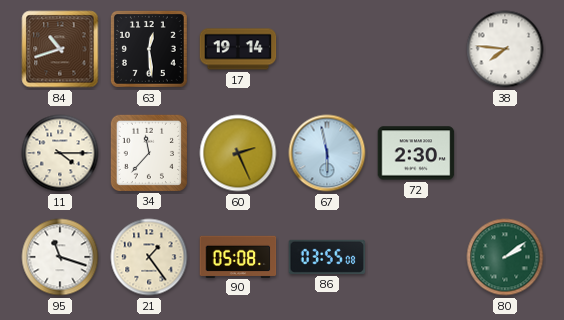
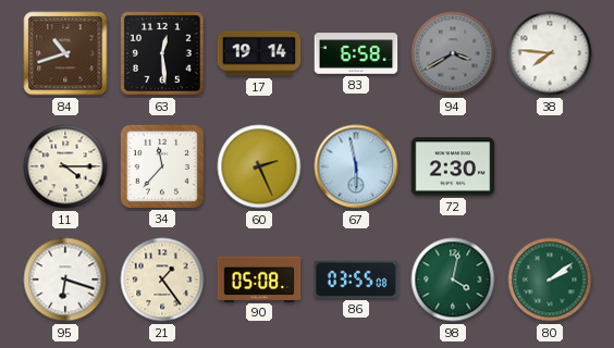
83: none -> 6:58 (356, 53)
94: none -> 3:40 (453, 53)
95: 11:18 -> 6:18 (65, 279)
98: none -> 4:02 (453, 279)
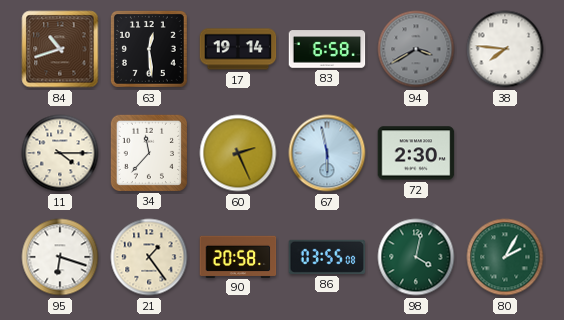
90: 05:08 -> 20:58 (238, 256)
80: 2:09 -> 2:05 (505, 257)
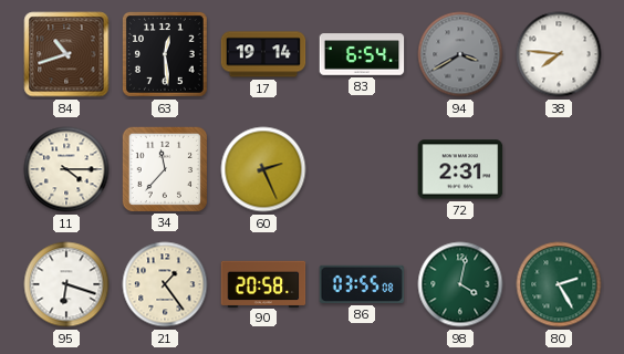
83: 6:58 -> 6:54 (362, 54)
67: 5:58 -> none (327, 153)
72: 2:30 -> 2:31 (460, 169)
80: 2:05 -> 2:25 (559, 284)
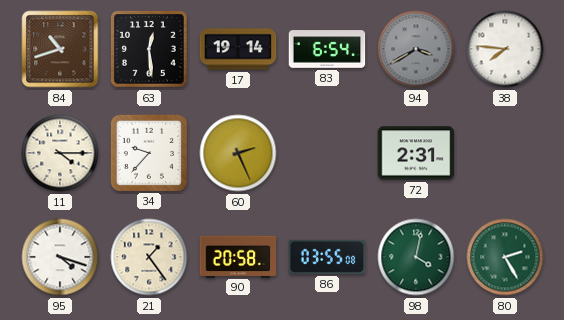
34: 11:37 -> 9:37 (148, 152)
95: 6:18 -> 4:18 (60, 257)
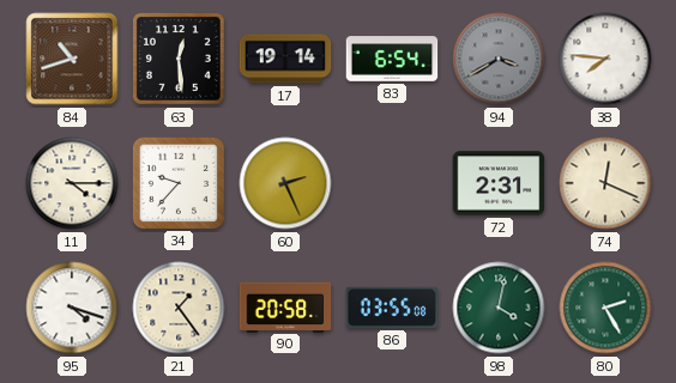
74: none -> 12:19 (605, 183)
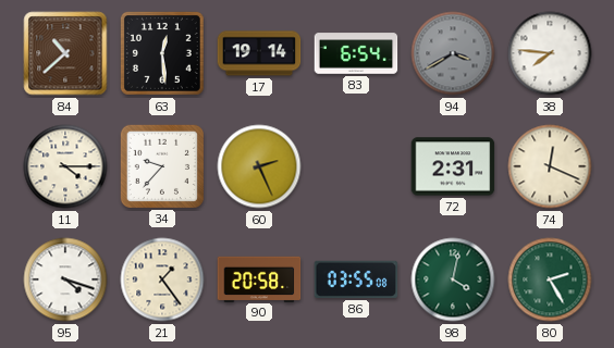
84: 10:42 -> 10:38 (65, 53)
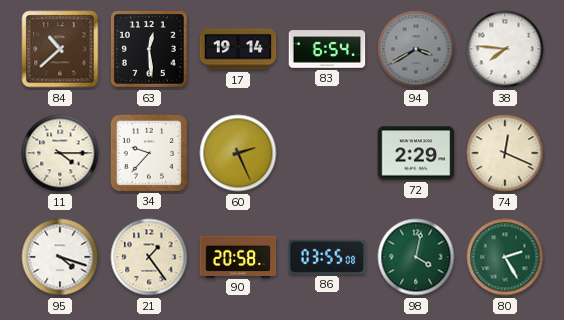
72: 2:31 -> 2:29 (416, 153)
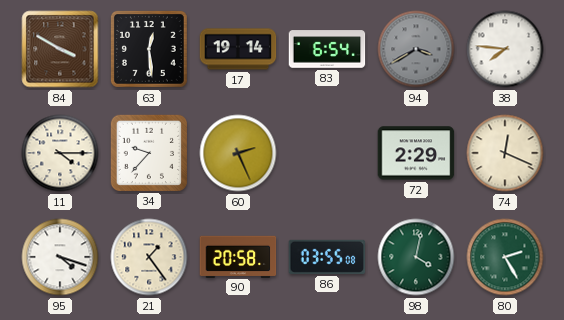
84: 10:38 -> 3:50 (60, 49)
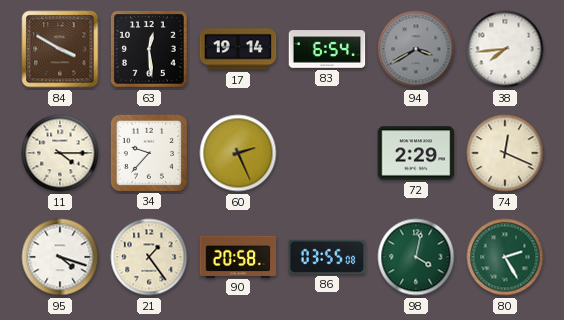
38: 7:46 -> 7:44 (505, 49)
